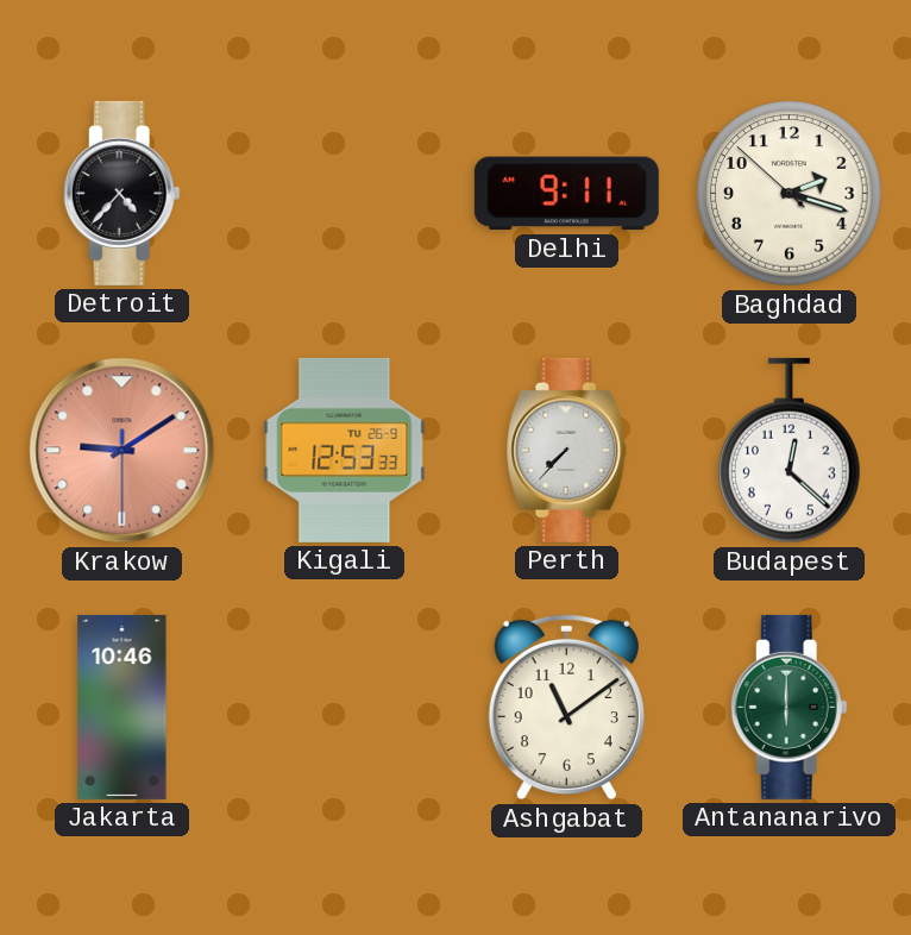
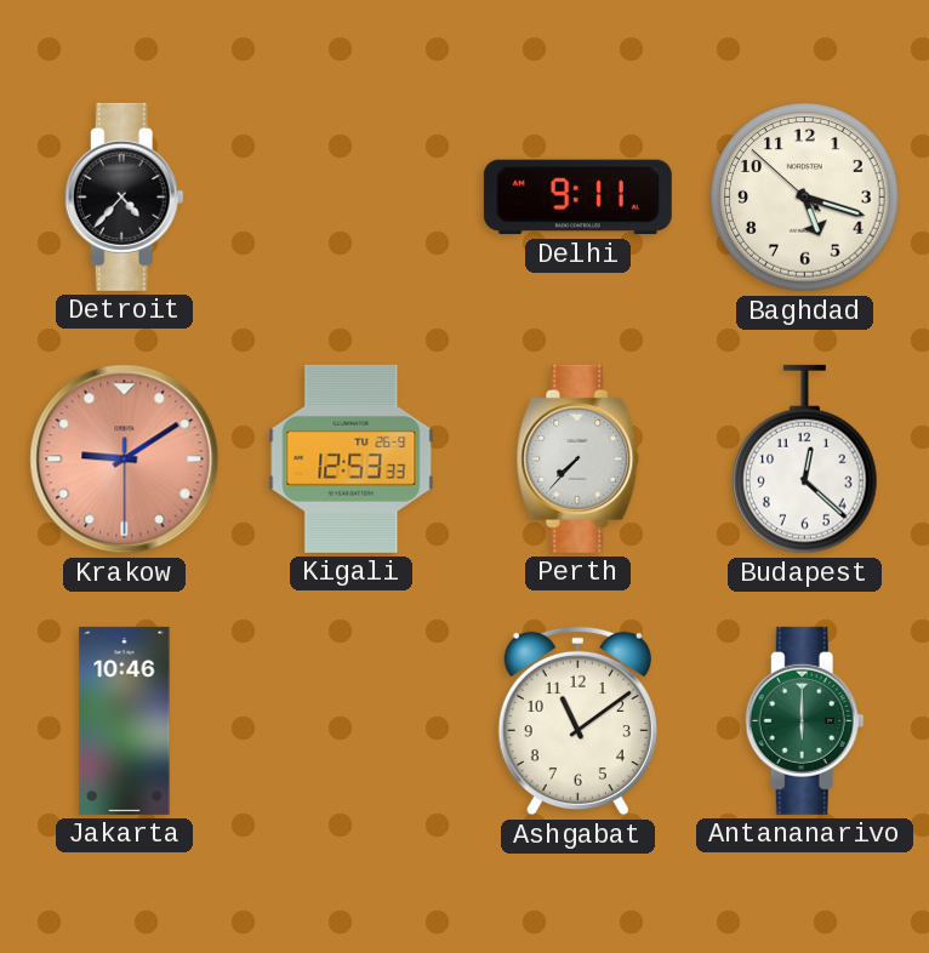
Baghdad: 2:17 -> 5:17 (805, 198)
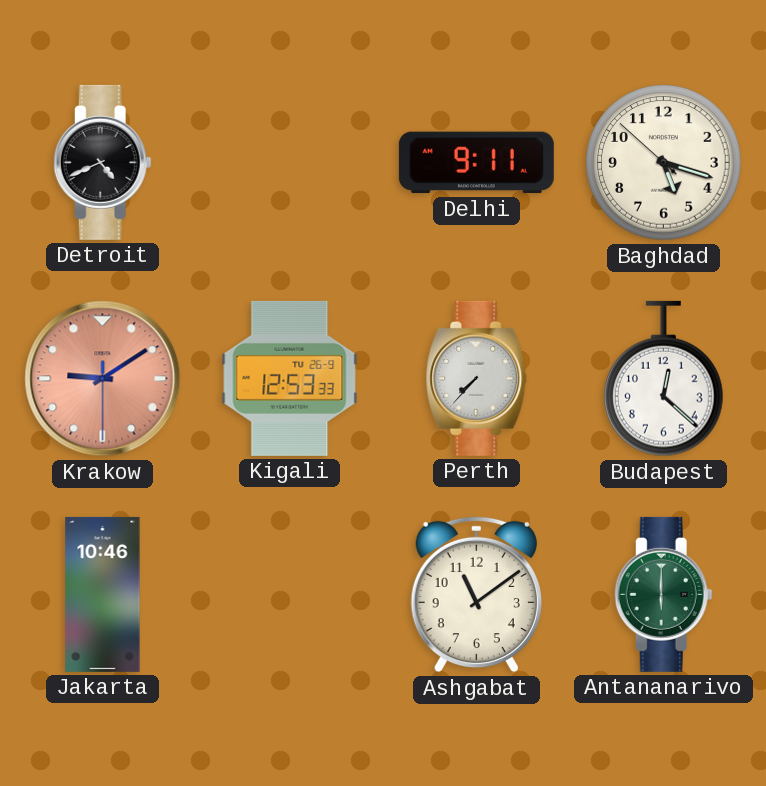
Detroit: 4:37 -> 4:41 (102, 162)
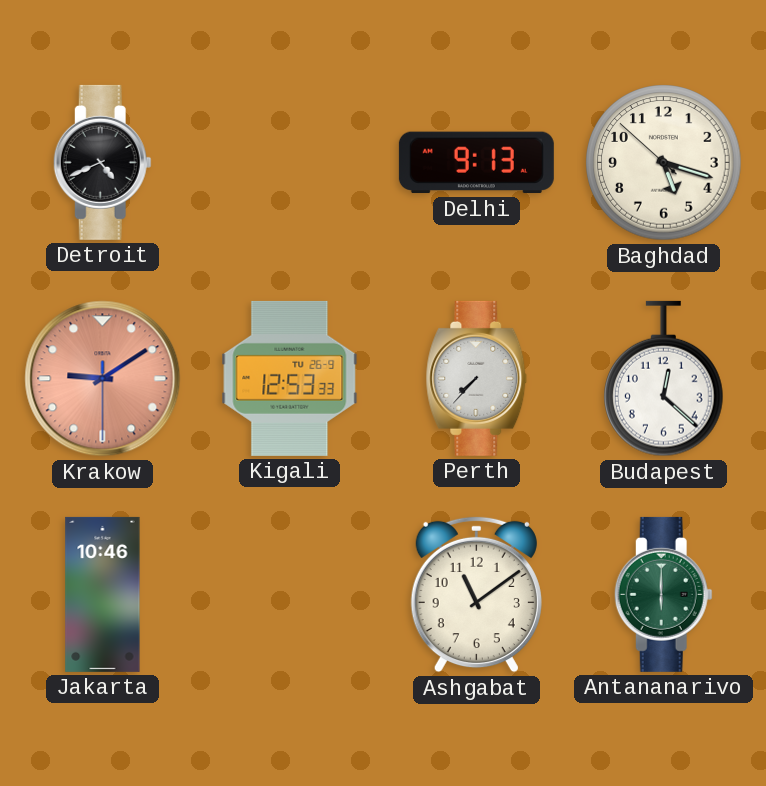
Delhi: 9:11 -> 9:13 (476, 163)
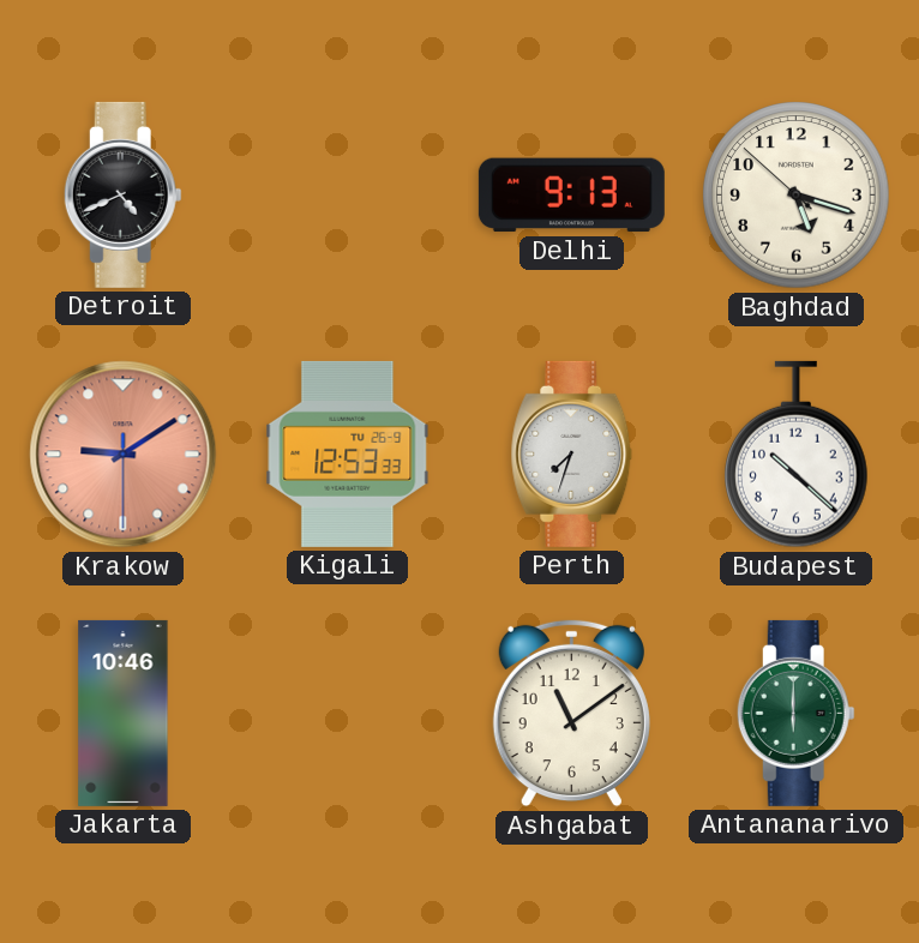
Perth: 7:37 -> 7:33 (572, 454)
Budapest: 12:22 -> 10:22 (797, 455)
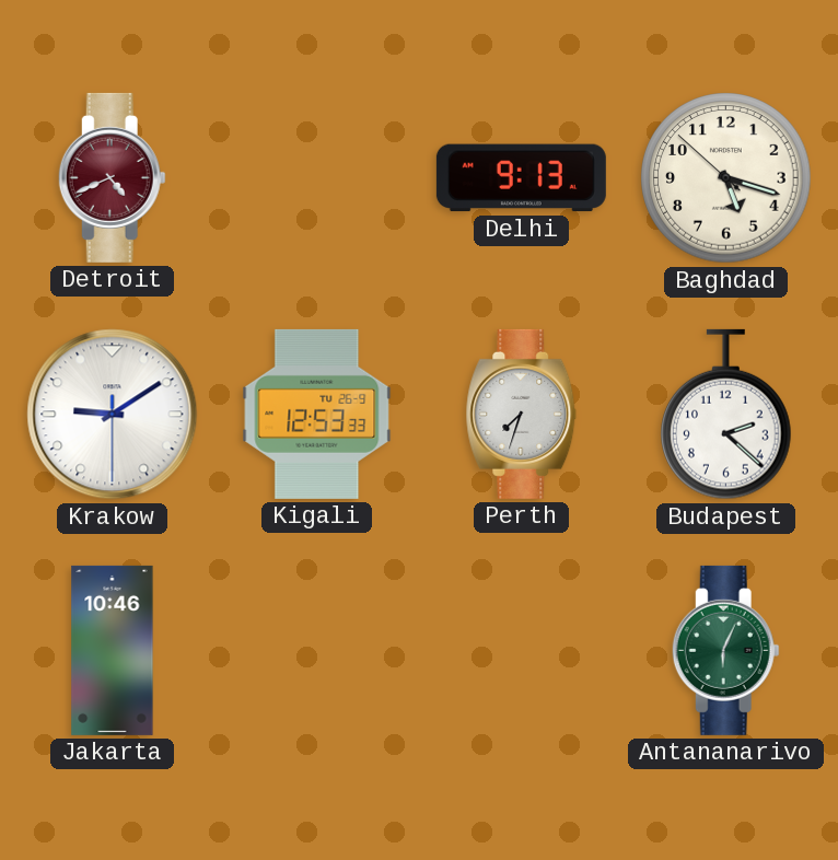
Detroit dial: black -> burgundy (112, 177)
Krakow dial: salmon -> white (113, 415)
Budapest: 10:22 -> 2:22 (726, 415)
Ashgabat: 11:09 -> none (571, 714)
Antananarivo: 6:00 -> 6:04 (725, 650)
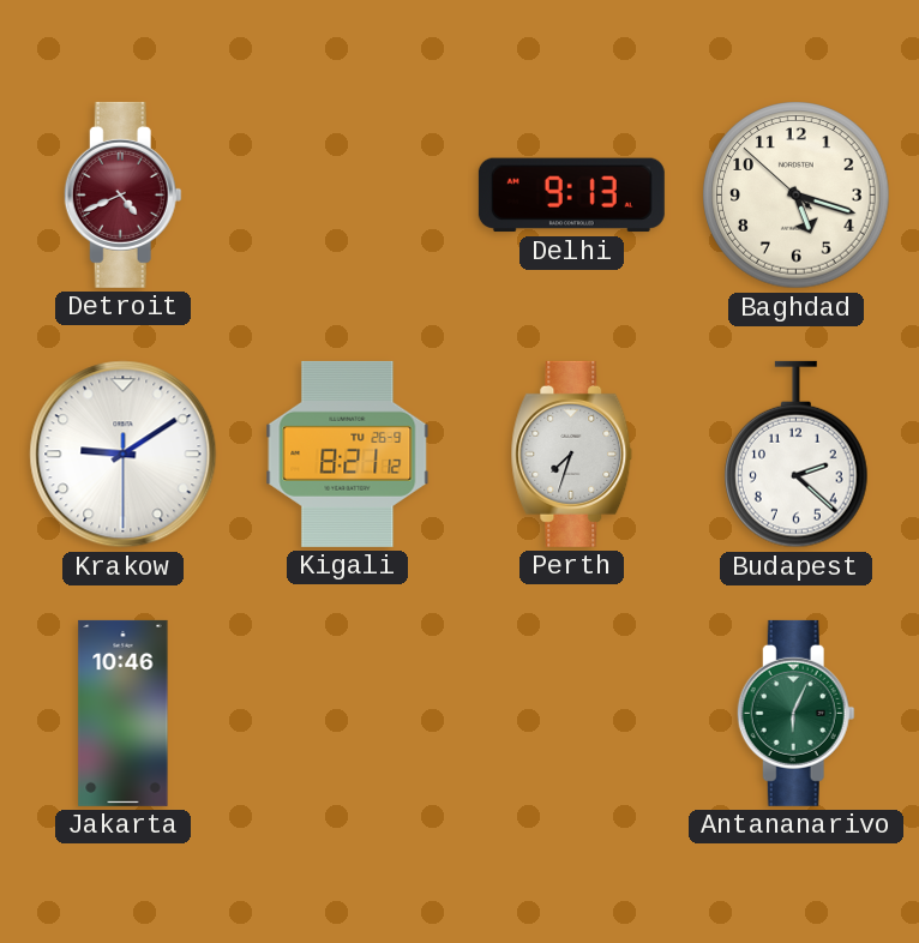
Kigali: 12:53 -> 8:21 (348, 454)
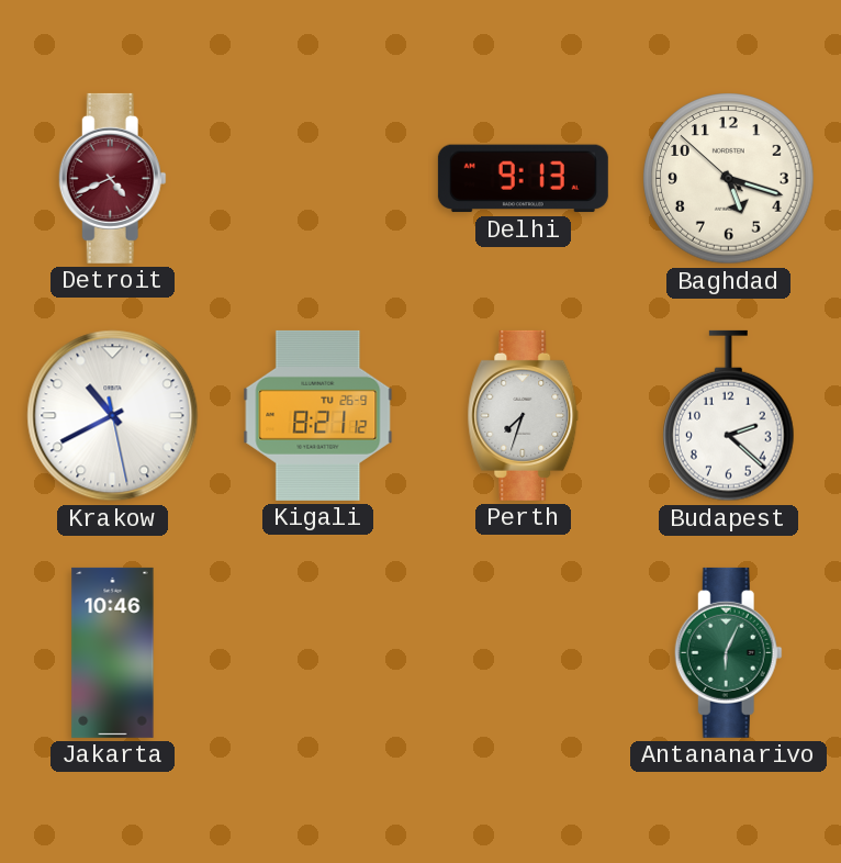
Krakow: 9:09 -> 10:40 (113, 416)
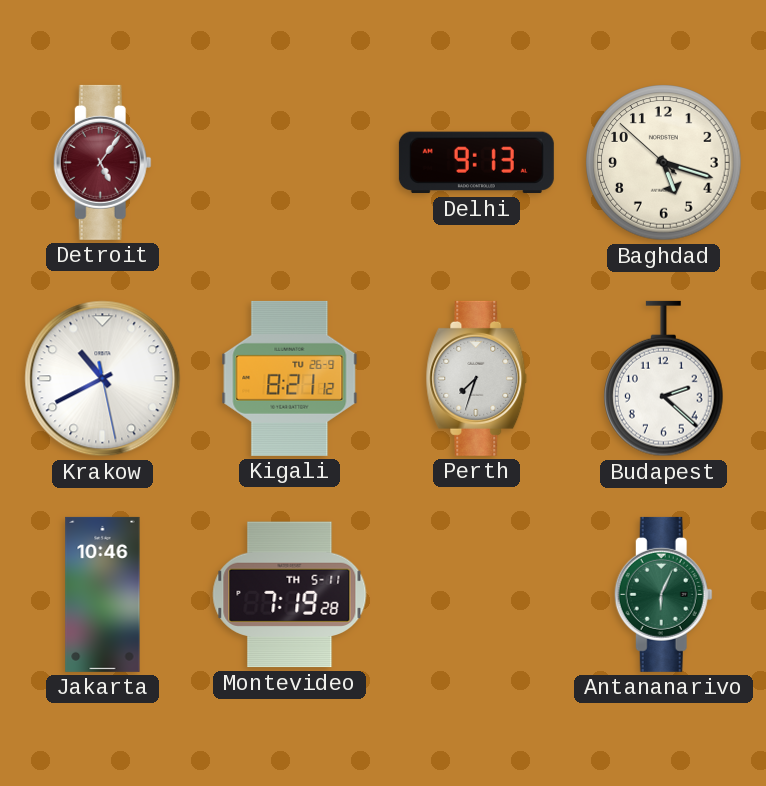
Detroit: 4:41 -> 5:06 (102, 162)
Montevideo: none -> 7:19 (290, 595)
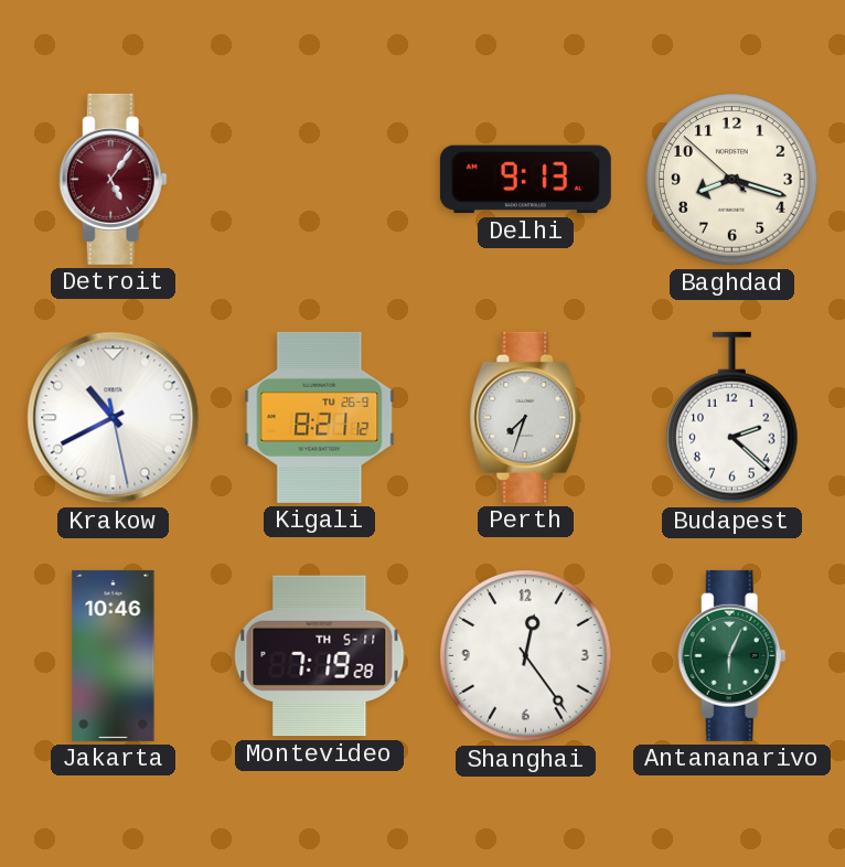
Baghdad: 5:17 -> 8:17 (732, 180)
Shanghai: none -> 12:24 (526, 656)
